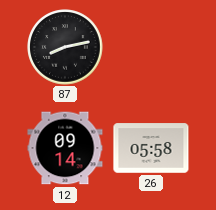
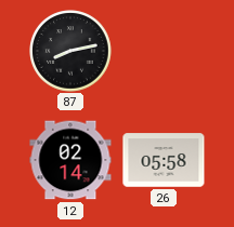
12: 09:14 -> 02:14 (70, 160)
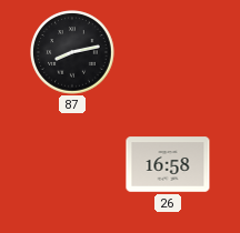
12: 02:14 -> none (70, 160)
26: 05:58 -> 16:58 (168, 164)
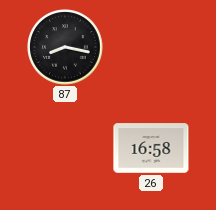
87: 8:13 -> 8:17 (65, 47)
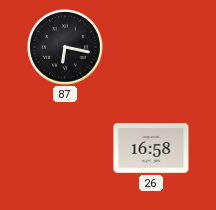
87: 8:17 -> 6:17 (65, 47)
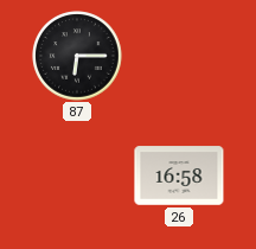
87: 6:17 -> 6:15 (77, 56)
